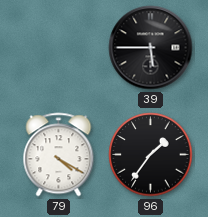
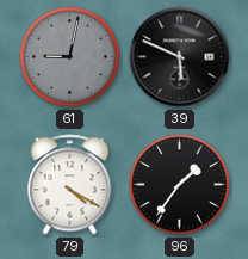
61: none -> 9:02 (70, 57)
39: 5:45 -> 5:49 (180, 57)
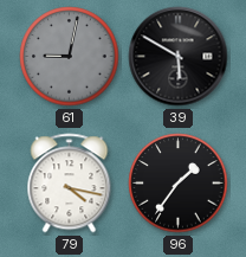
39: 5:49 -> 5:50 (179, 57)
79: 4:20 -> 4:17 (70, 184)
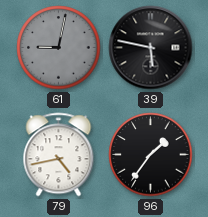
39: 5:50 -> 5:47 (151, 48)
79: 4:17 -> 4:43 (59, 155)
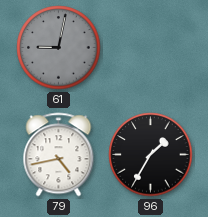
39: 5:47 -> none (151, 48)
96: 1:36 -> 1:35 (151, 155)
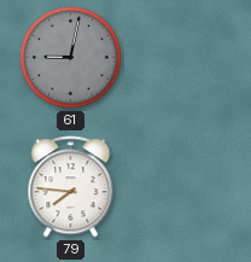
79: 4:43 -> 7:46 (71, 187)
96: 1:35 -> none (151, 155)
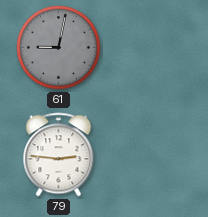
79: 7:46 -> 2:46 (59, 155)
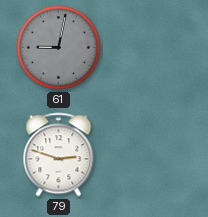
79: 2:46 -> 2:48 (59, 155)
